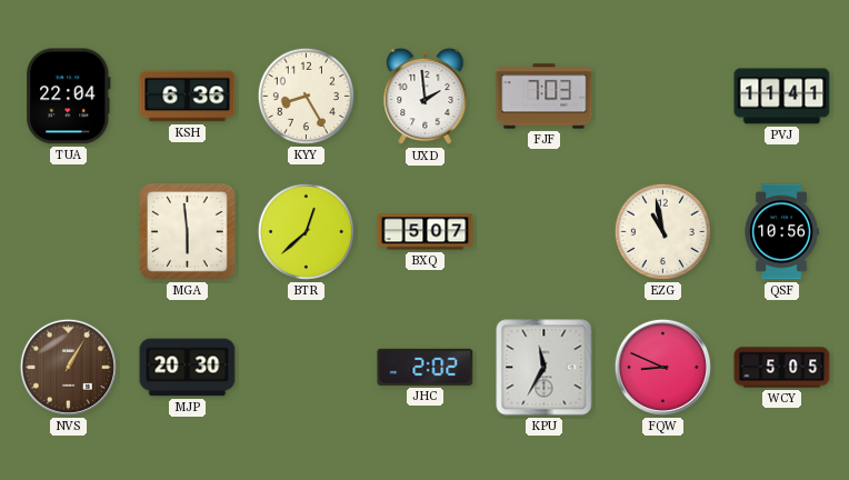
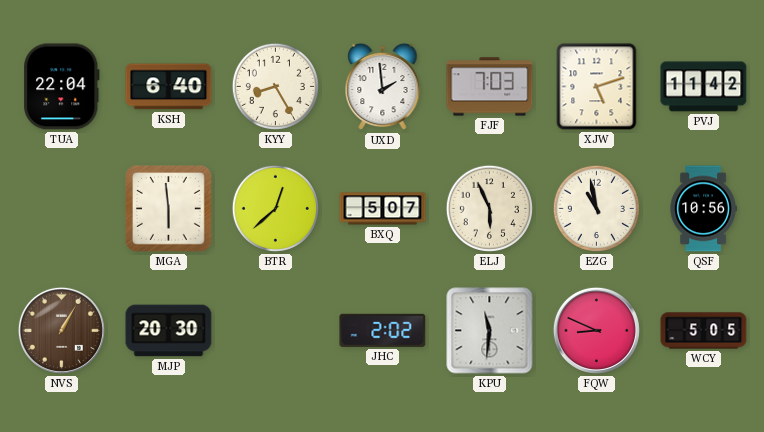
KSH: 6:36 -> 6:40 (169, 87)
XJW: none -> 5:12 (597, 87)
PVJ: 11:41 -> 11:42 (704, 87)
ELJ: none -> 5:56 (489, 208)
KPU: 11:35 -> 11:31 (490, 331)
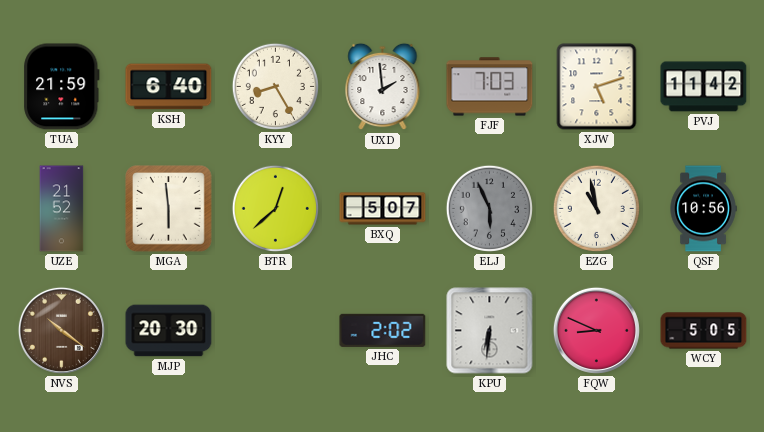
TUA: 22:04 -> 21:59 (62, 87)
UZE: none -> 21:52 (62, 209)
ELJ dial: cream -> grey (489, 208)
NVS: 1:05 -> 10:21 (61, 330)
KPU: 11:31 -> 6:31 (490, 331)
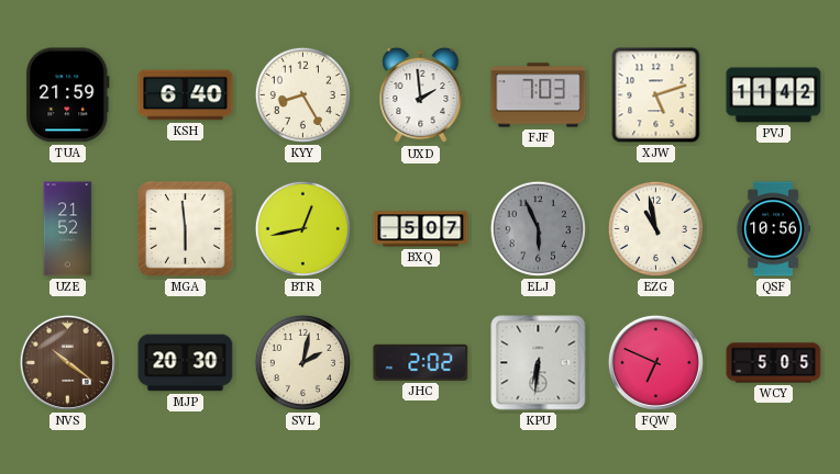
BTR: 12:38 -> 12:43 (302, 228)
SVL: none -> 2:02 (302, 362)
FQW: 8:49 -> 6:49 (655, 362)
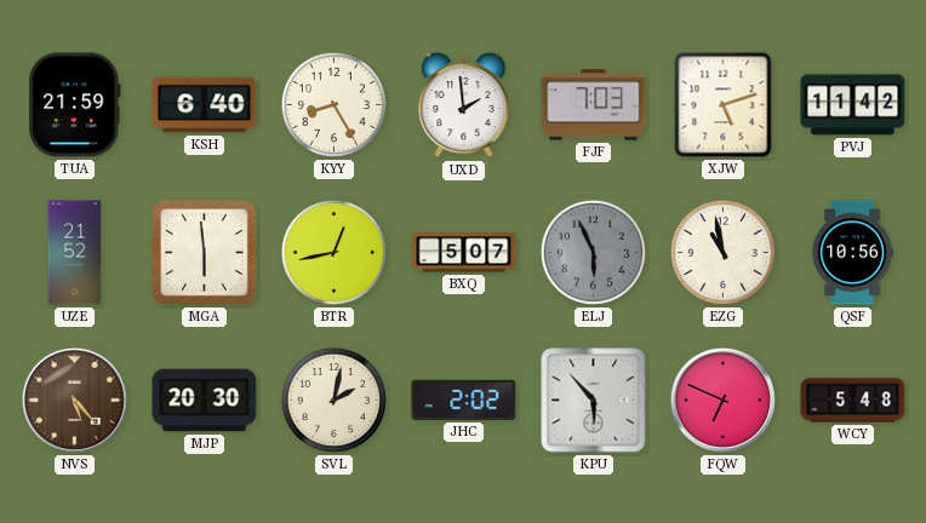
NVS: 10:21 -> 5:23 (74, 400)
KPU: 6:31 -> 5:53 (594, 401)
WCY: 5:05 -> 5:48 (853, 401)
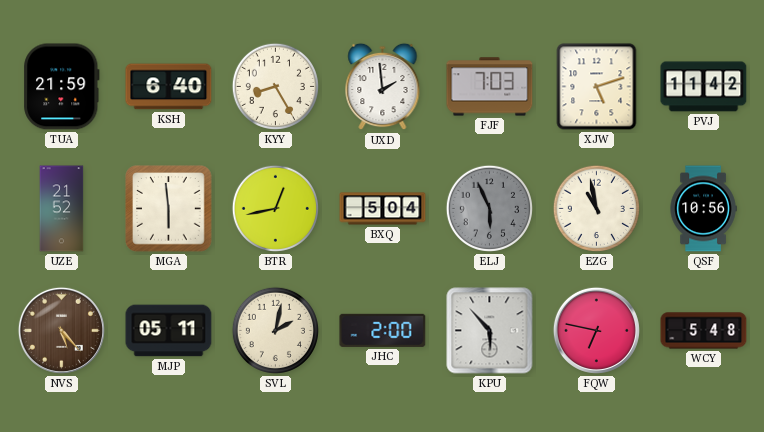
BXQ: 5:07 -> 5:04 (383, 209)
MJP: 20:30 -> 05:11 (169, 331)
JHC: 2:02 -> 2:00 (383, 330)
FQW: 6:49 -> 6:47 (596, 330)
